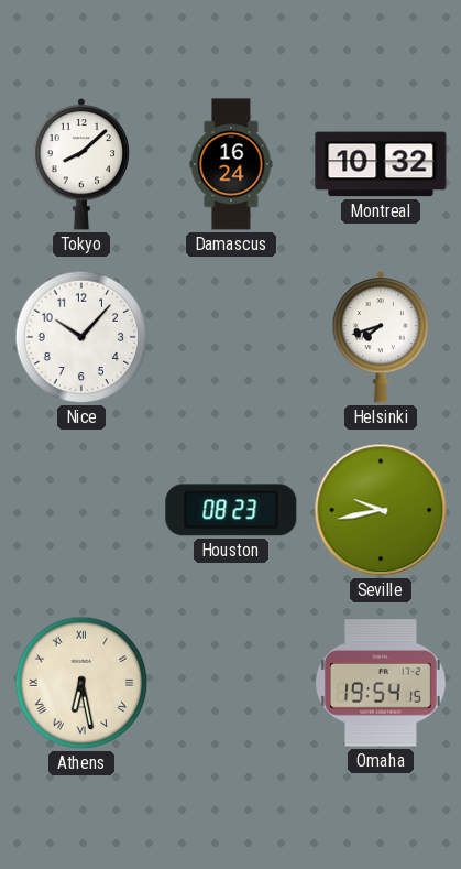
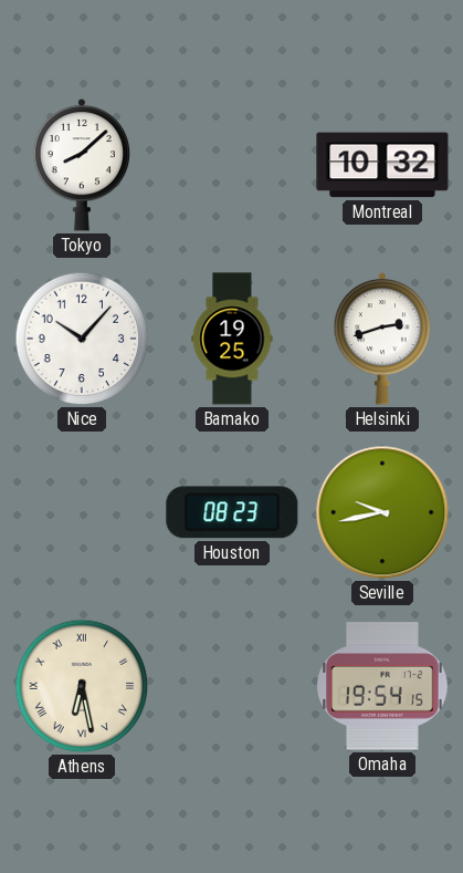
Damascus: 16:24 -> none (231, 164)
Bamako: none -> 19:25 (232, 339)
Helsinki: 7:42 -> 2:42 (382, 339)
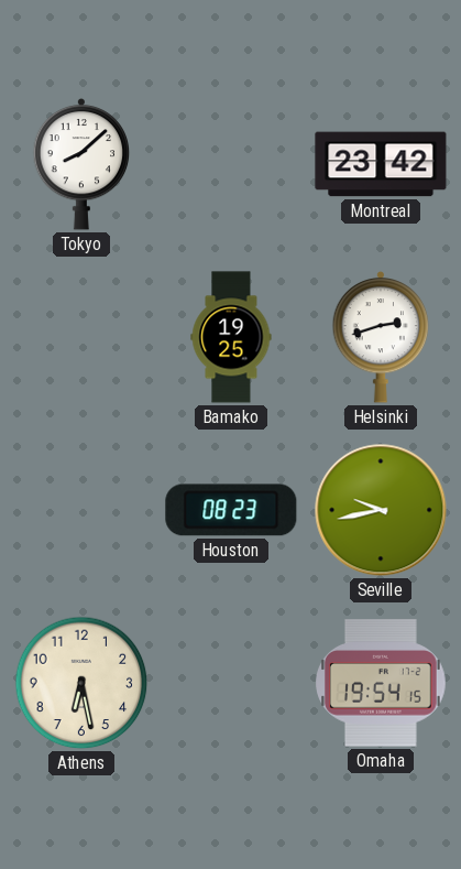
Montreal: 10:32 -> 23:42 (381, 164)
Nice: 10:07 -> none (82, 339)
Athens numerals: Roman -> Arabic (81, 683)
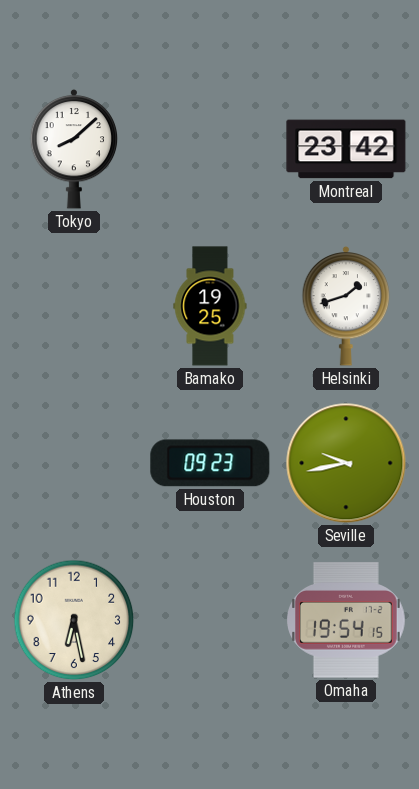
Helsinki: 2:42 -> 1:42 (346, 306)
Houston: 08:23 -> 09:23 (210, 463)
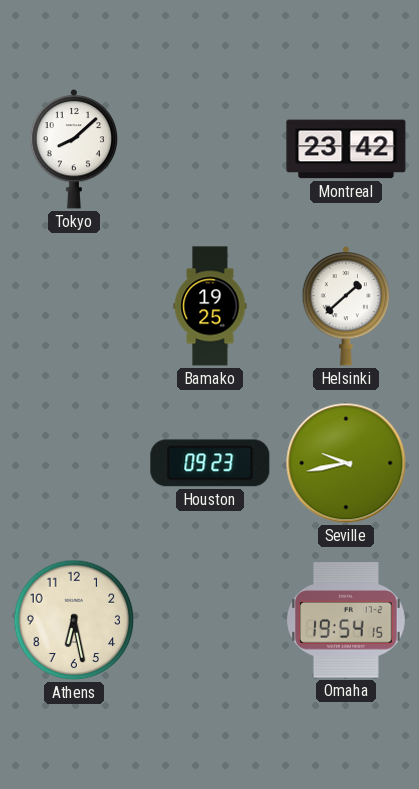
Helsinki: 1:42 -> 1:38 (346, 306)
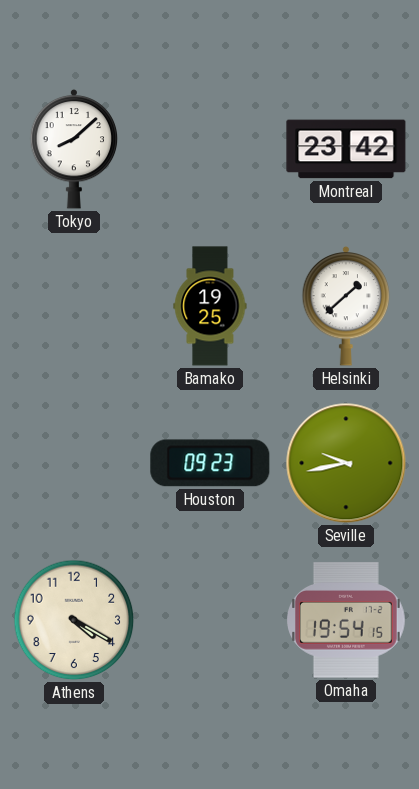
Athens: 6:28 -> 4:20 (74, 620)
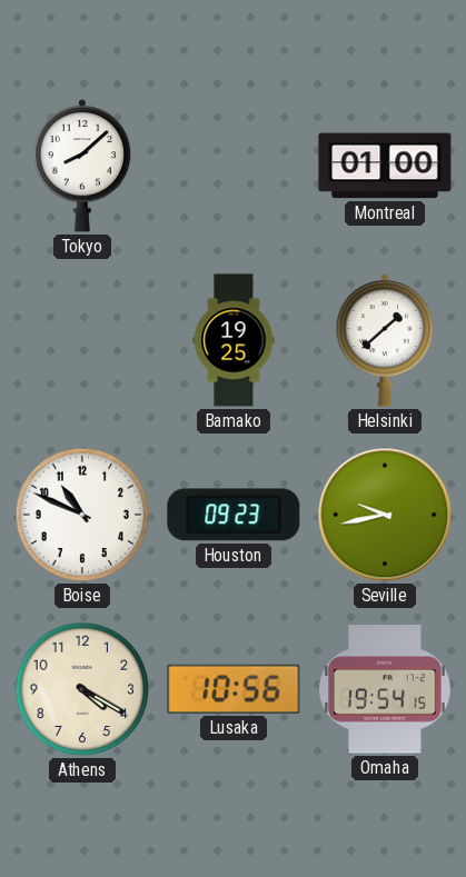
Montreal: 23:42 -> 01:00 (385, 166)
Boise: none -> 10:49 (82, 515)
Lusaka: none -> 10:56 (234, 689)
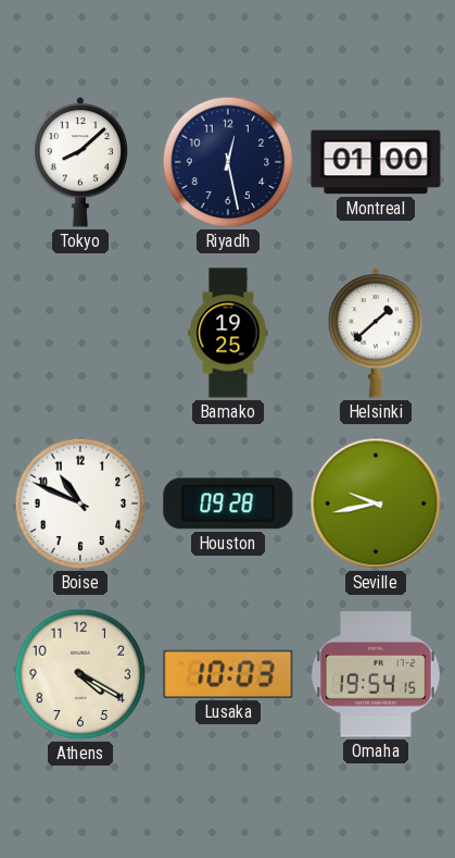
Riyadh: none -> 12:28 (228, 162)
Houston: 09:23 -> 09:28 (228, 503)
Lusaka: 10:56 -> 10:03 (228, 674)
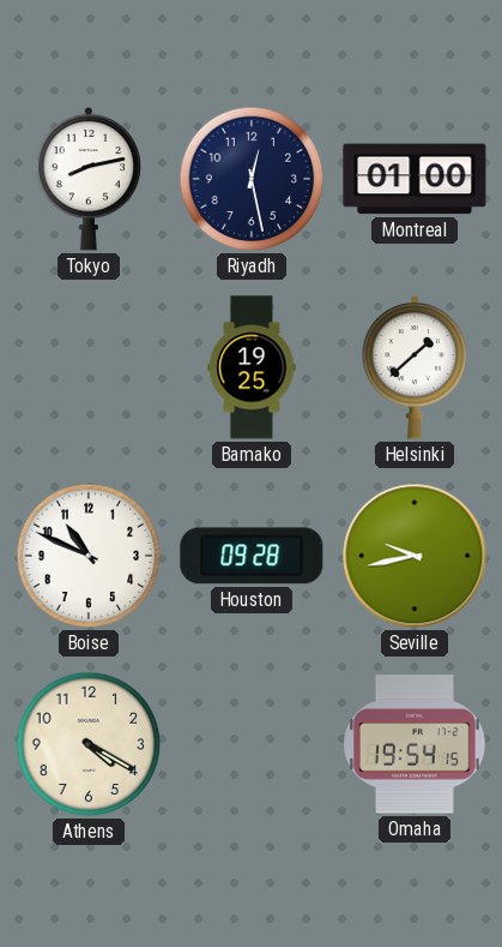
Tokyo: 8:08 -> 8:13 (89, 179)
Lusaka: 10:03 -> none (228, 674)
